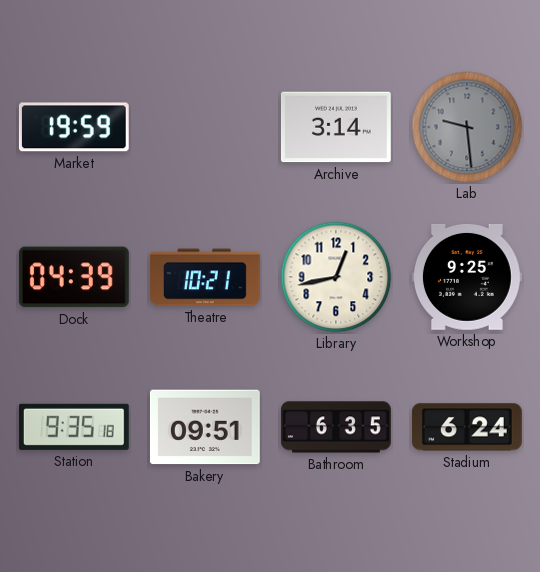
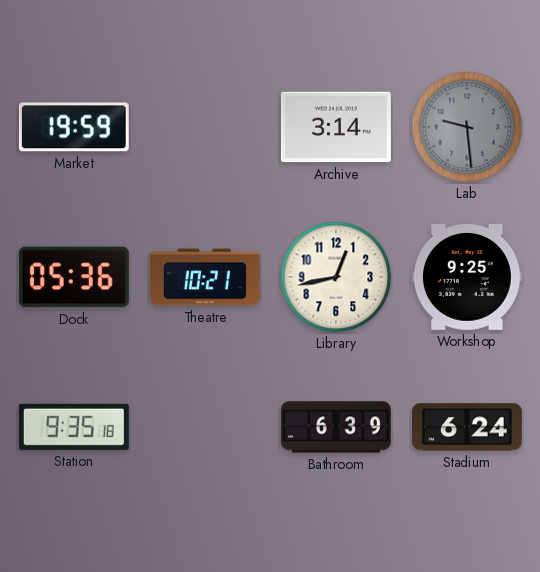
Dock: 04:39 -> 05:36 (74, 277)
Bakery: 09:51 -> none (205, 427)
Bathroom: 6:35 -> 6:39 (337, 427)
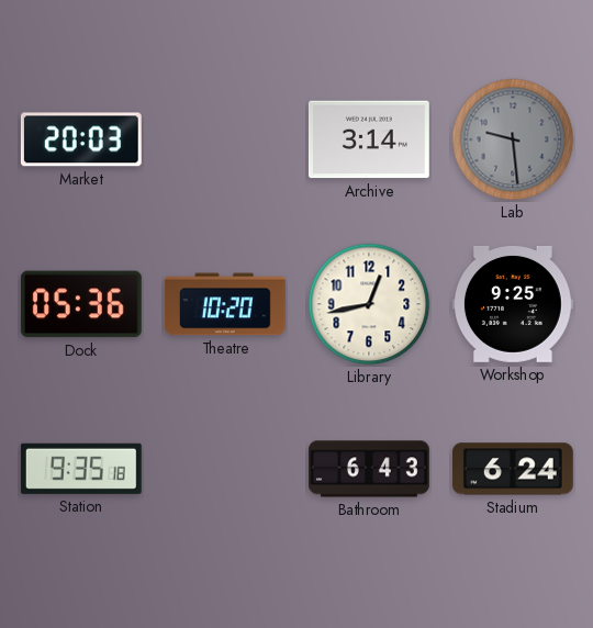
Market: 19:59 -> 20:03 (81, 139)
Theatre: 10:21 -> 10:20 (225, 304)
Bathroom: 6:39 -> 6:43 (370, 469)
